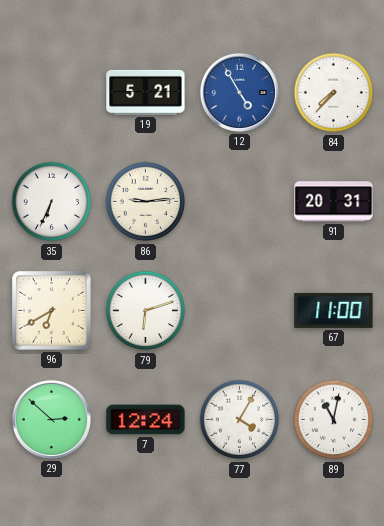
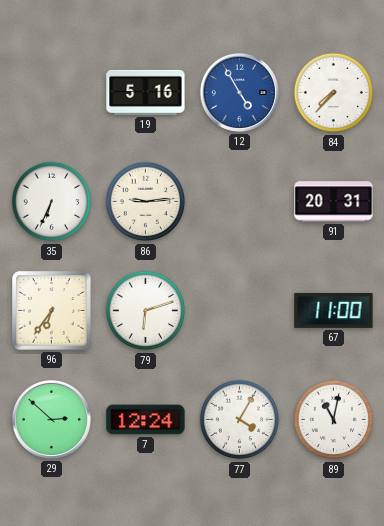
19: 5:21 -> 5:16 (146, 92)
96: 6:40 -> 6:36 (52, 311)
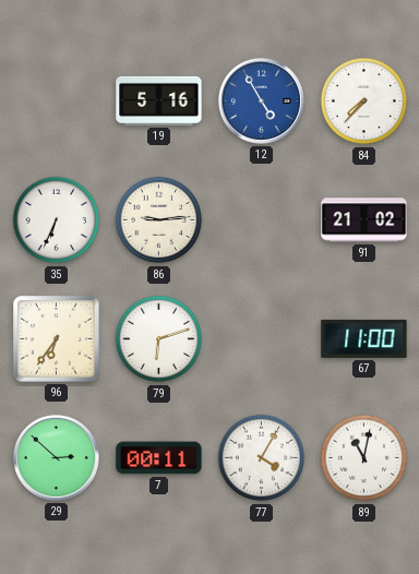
91: 20:31 -> 21:02 (364, 220)
7: 12:24 -> 00:11 (159, 458)
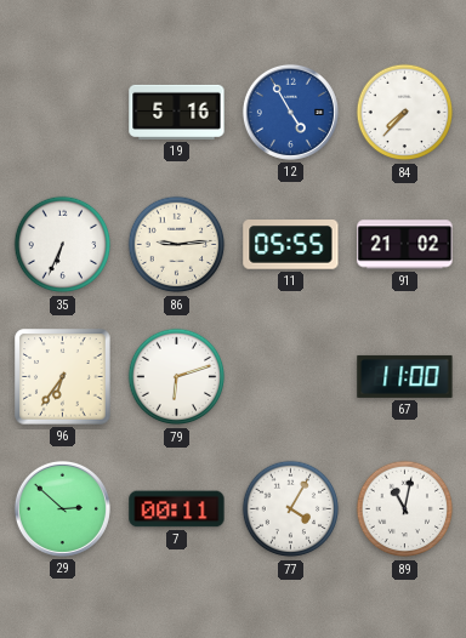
11: none -> 05:55 (291, 245)
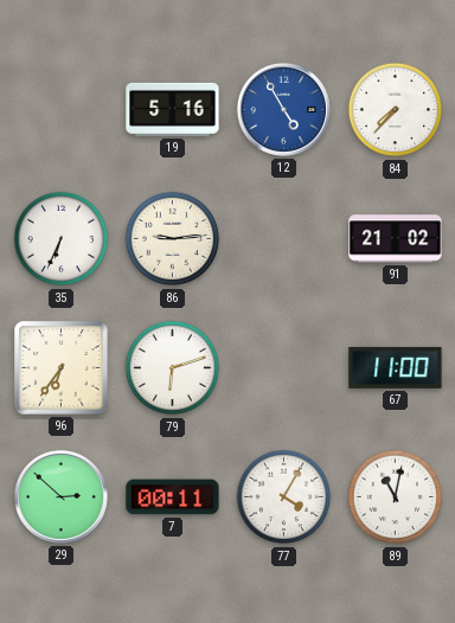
11: 05:55 -> none (291, 245)
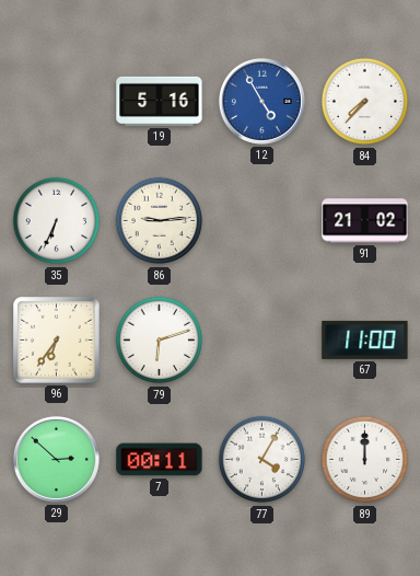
89: 11:02 -> 12:00 (365, 460)
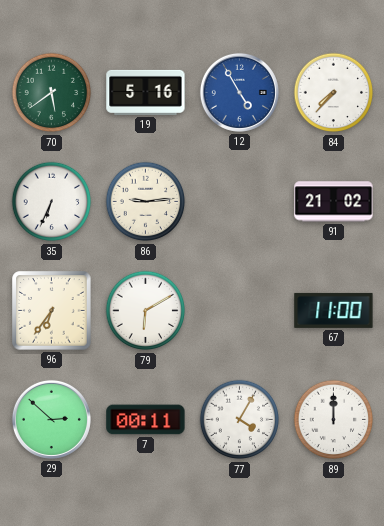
70: none -> 5:39 (52, 93)
79: 6:12 -> 6:10 (146, 311)
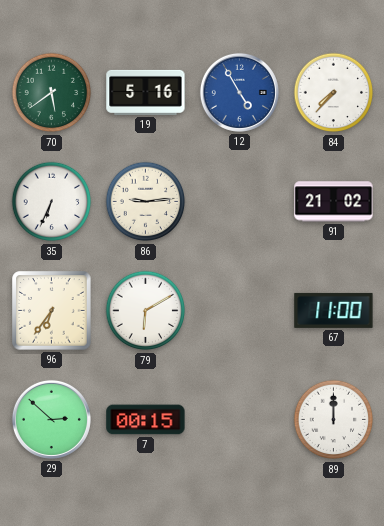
7: 00:11 -> 00:15 (146, 420)
77: 4:05 -> none (240, 420)
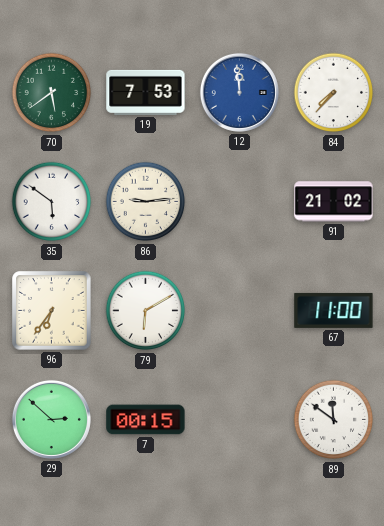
19: 5:16 -> 7:53 (146, 92)
12: 4:55 -> 11:59 (239, 92)
35: 6:34 -> 5:51 (52, 202)
89: 12:00 -> 11:51 (334, 420)
